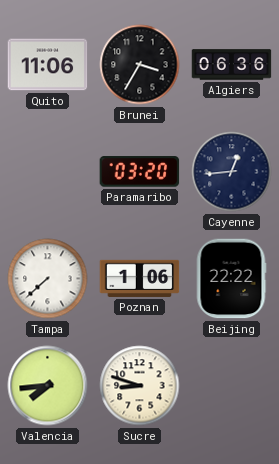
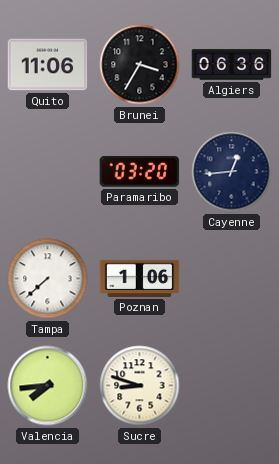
Beijing: 22:22 -> none (231, 279)
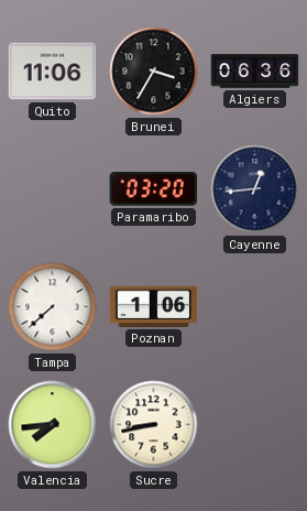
Sucre: 8:48 -> 8:43 (154, 425)
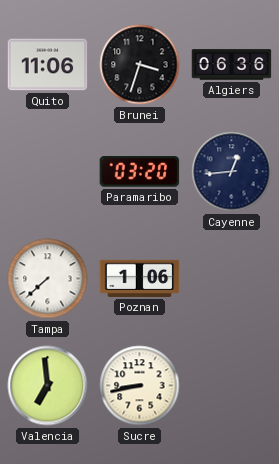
Brunei: 3:35 -> 3:33 (140, 65)
Valencia: 7:44 -> 6:59 (48, 386)
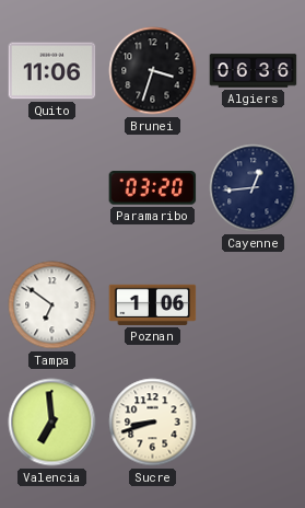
Tampa: 7:38 -> 6:51 (52, 305)
Sucre: 8:43 -> 8:42 (153, 423)
